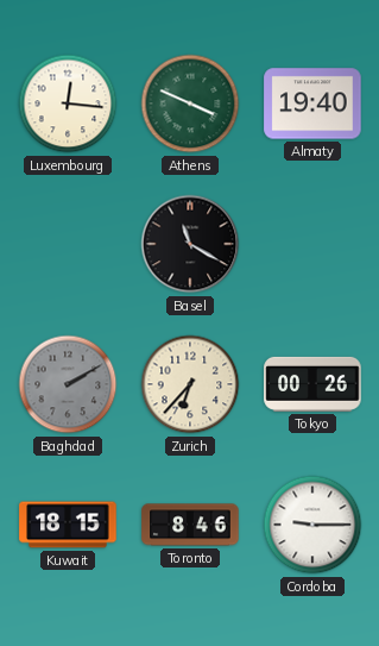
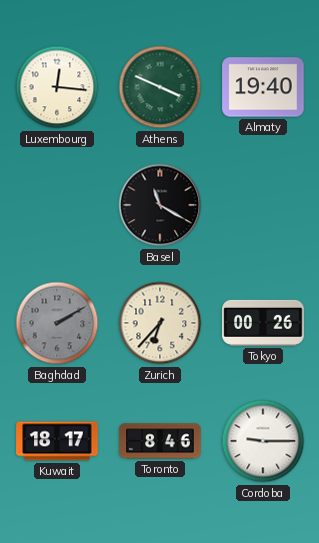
Kuwait: 18:15 -> 18:17 (57, 441)
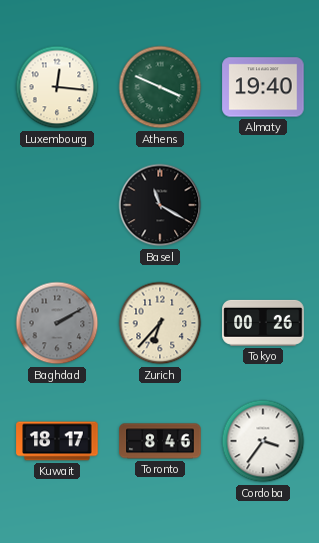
Cordoba: 9:15 -> 3:36 (263, 441)
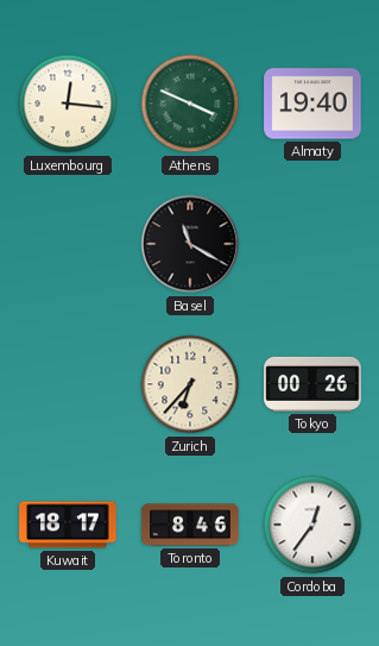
Baghdad: 2:10 -> none (57, 323)
Cordoba: 3:36 -> 12:36 (312, 525)
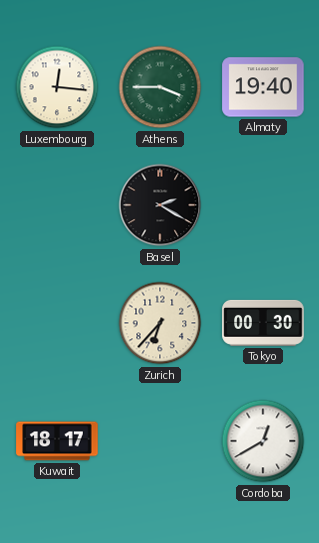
Athens: 3:49 -> 3:45 (160, 87)
Basel: 11:20 -> 2:20 (160, 205)
Tokyo: 00:26 -> 00:30 (263, 323)
Toronto: 8:46 -> none (190, 525)
Cordoba: 12:36 -> 12:40 (263, 441)
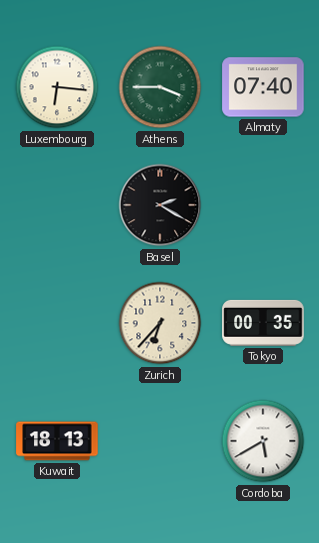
Luxembourg: 12:16 -> 6:16 (57, 87)
Almaty: 19:40 -> 07:40 (263, 87)
Tokyo: 00:30 -> 00:35 (263, 323)
Kuwait: 18:17 -> 18:13 (57, 441)
Cordoba: 12:40 -> 5:40 (263, 441)
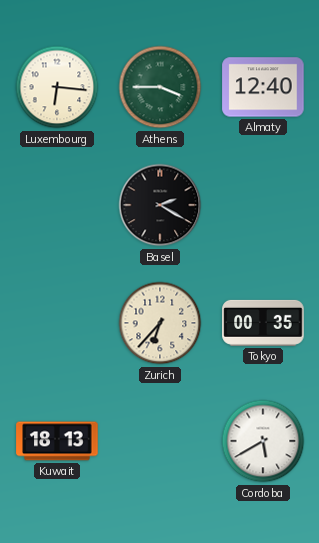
Almaty: 07:40 -> 12:40 (263, 87)
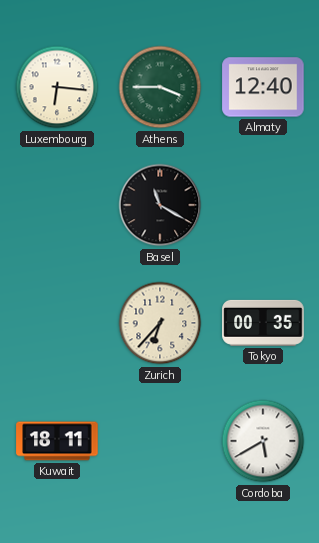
Basel: 2:20 -> 11:20 (160, 205)
Kuwait: 18:13 -> 18:11 (57, 441)
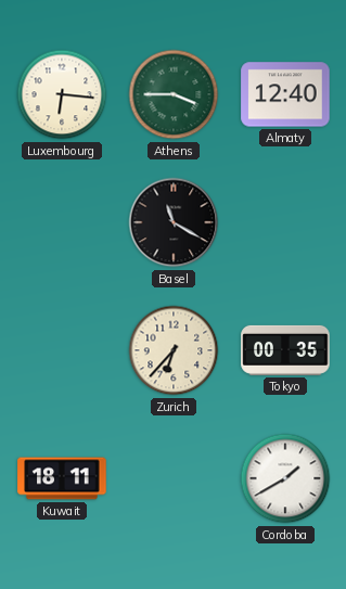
Cordoba: 5:40 -> 1:40 (285, 478)
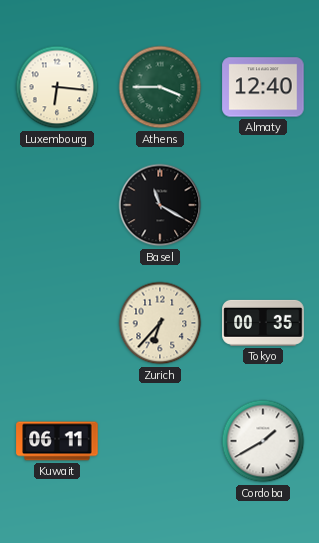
Kuwait: 18:11 -> 06:11 (57, 441)
